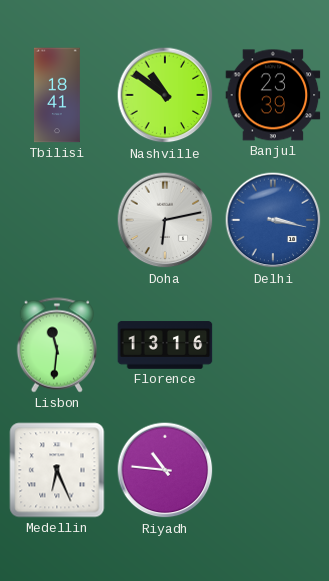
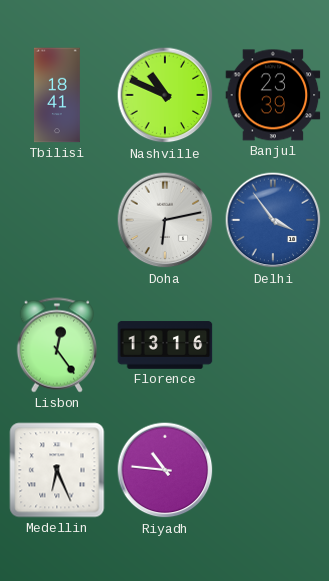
Nashville: 10:51 -> 10:49 (165, 95)
Delhi: 3:17 -> 3:54 (273, 220)
Lisbon: 11:31 -> 12:24 (56, 345)
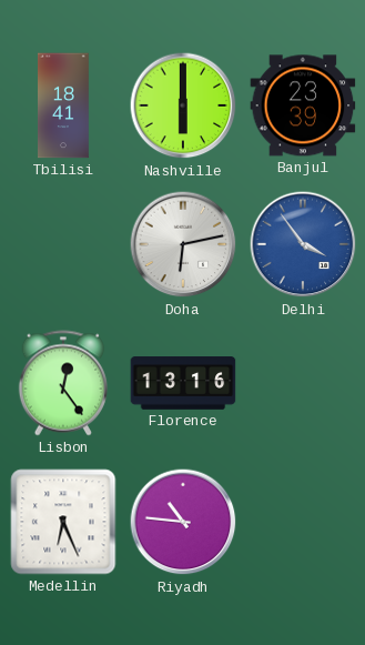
Nashville: 10:49 -> 6:00 (183, 105)
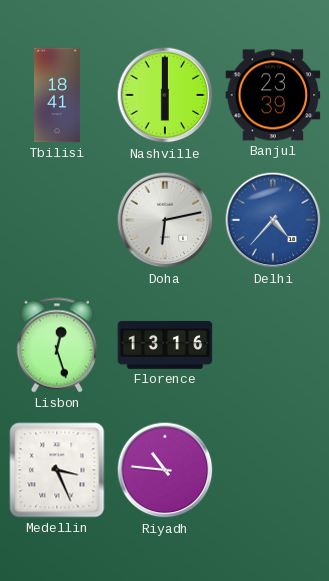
Delhi: 3:54 -> 4:37 (273, 220)
Lisbon: 12:24 -> 12:27 (56, 345)
Medellin: 6:26 -> 3:26 (57, 470)
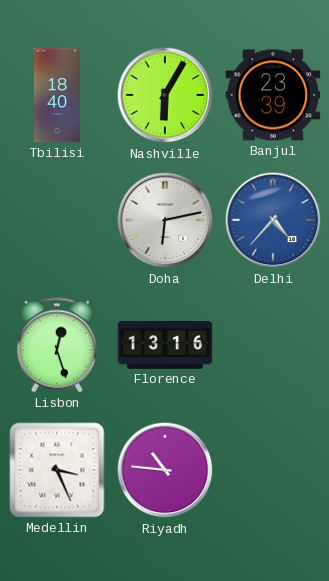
Tbilisi: 18:41 -> 18:40 (58, 95)
Nashville: 6:00 -> 6:05 (165, 95)
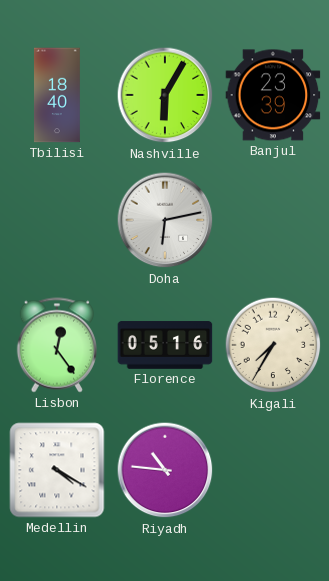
Delhi: 4:37 -> none (273, 220)
Lisbon: 12:27 -> 12:24 (56, 345)
Florence: 13:16 -> 05:16 (165, 345)
Kigali: none -> 7:35 (273, 345)
Medellin: 3:26 -> 4:20 (57, 470)
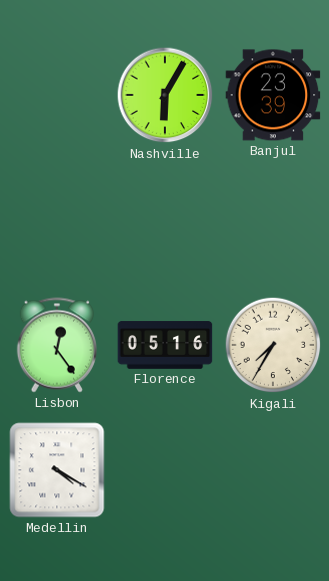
Tbilisi: 18:40 -> none (58, 95)
Doha: 6:13 -> none (165, 220)
Riyadh: 10:46 -> none (165, 470)
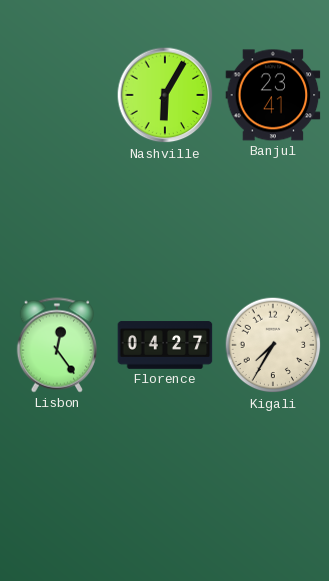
Banjul: 23:39 -> 23:41 (273, 95)
Florence: 05:16 -> 04:27 (165, 345)
Medellin: 4:20 -> none (57, 470)
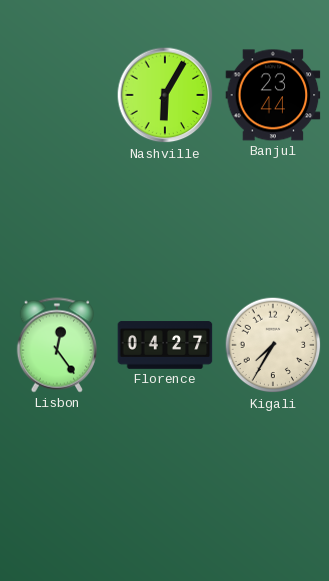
Banjul: 23:41 -> 23:44 (273, 95)
